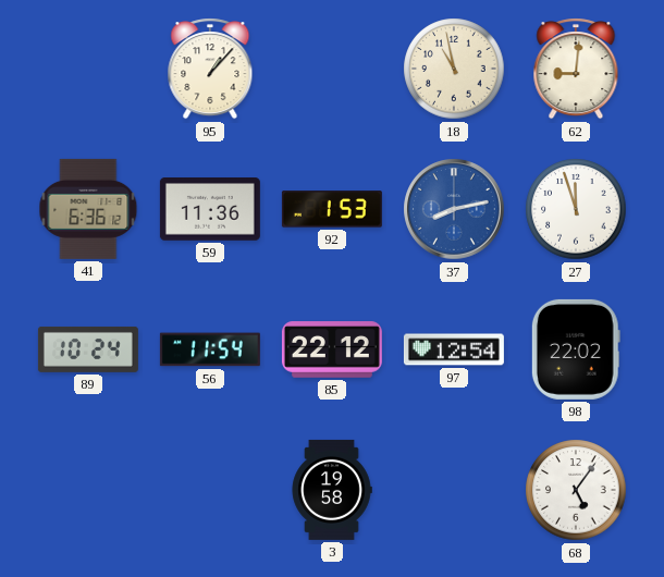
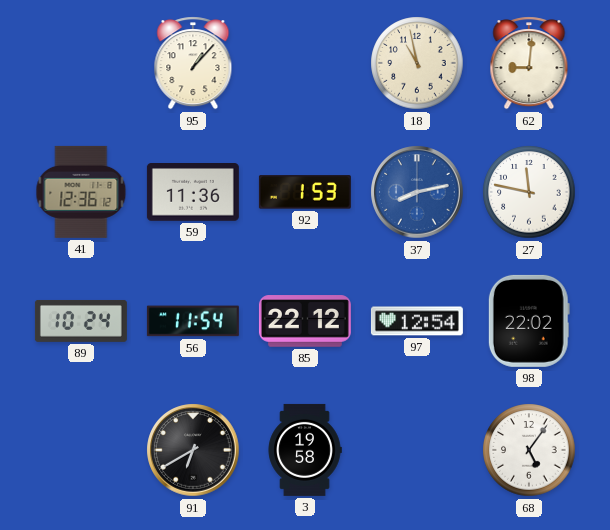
41: 6:36 -> 12:36 (81, 192)
27: 11:57 -> 11:47 (529, 192)
91: none -> 6:40 (193, 450)
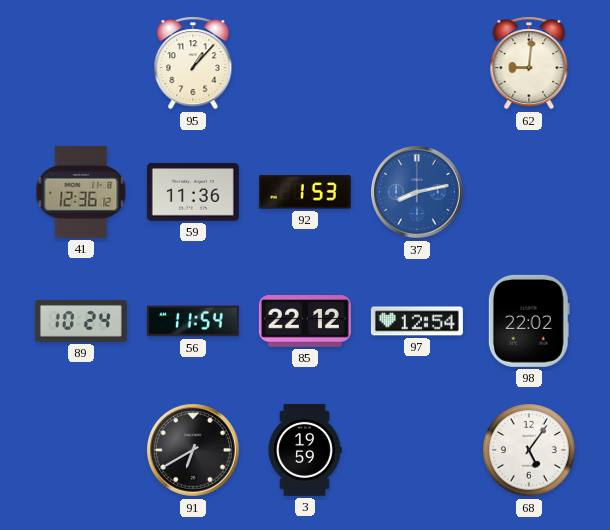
18: 10:58 -> none (417, 63)
27: 11:47 -> none (529, 192)
3: 19:58 -> 19:59 (305, 450)
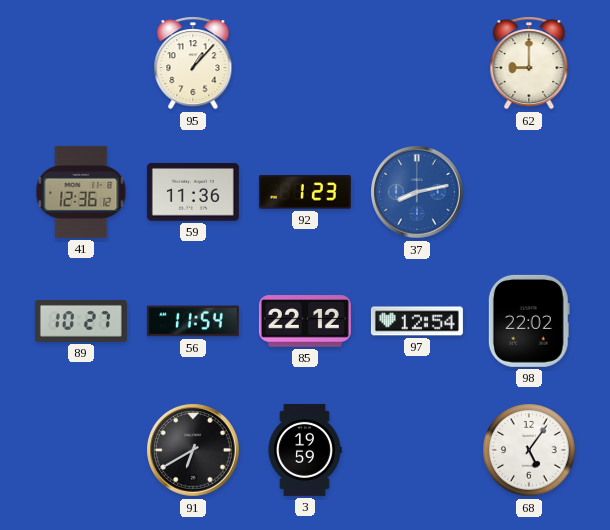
62: 9:01 -> 9:00 (529, 63)
92: 1:53 -> 1:23 (305, 192)
89: 10:24 -> 10:27 (81, 321)
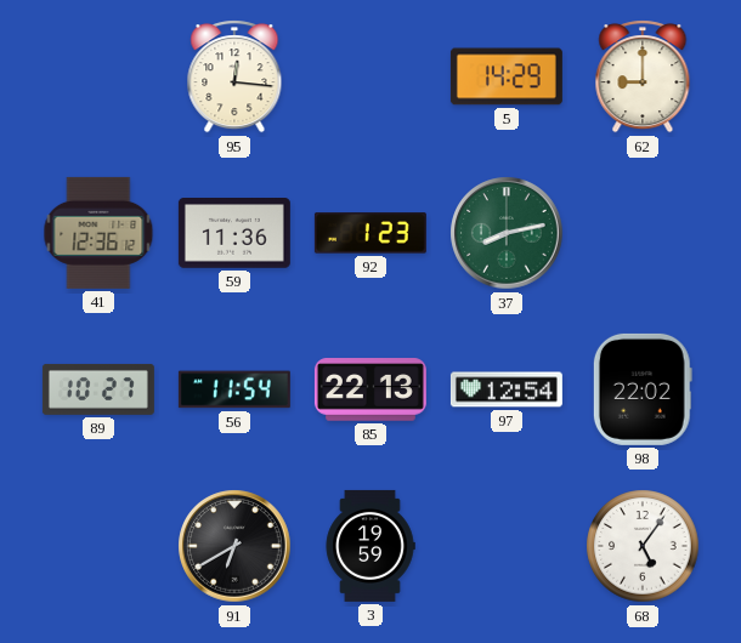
95: 1:07 -> 12:16 (234, 76)
5: none -> 14:29 (507, 76)
37 dial: blue -> green (507, 233)
85: 22:12 -> 22:13 (370, 389)
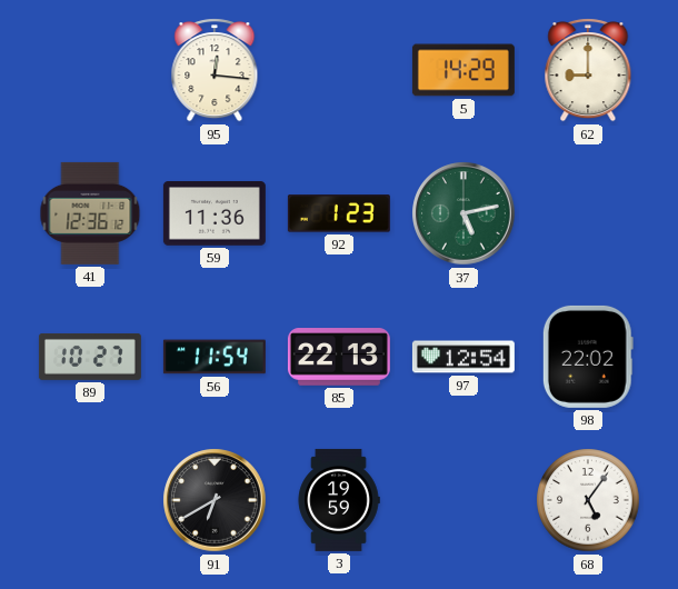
37: 8:13 -> 5:13 (463, 213)
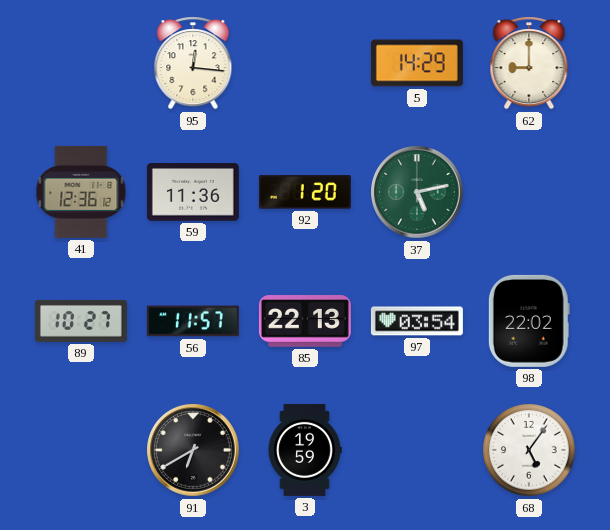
92: 1:23 -> 1:20 (305, 192)
56: 11:54 -> 11:57 (193, 321)
97: 12:54 -> 03:54 (417, 321)
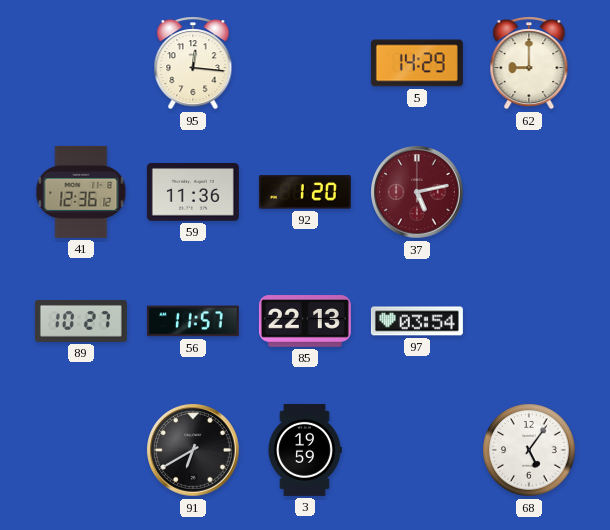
37 dial: green -> burgundy (417, 192)
98: 22:02 -> none (529, 321)
